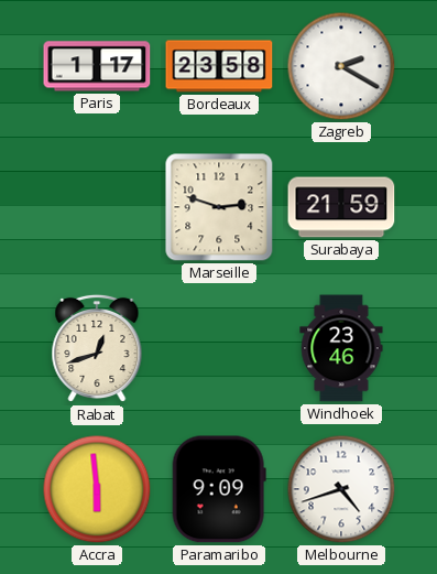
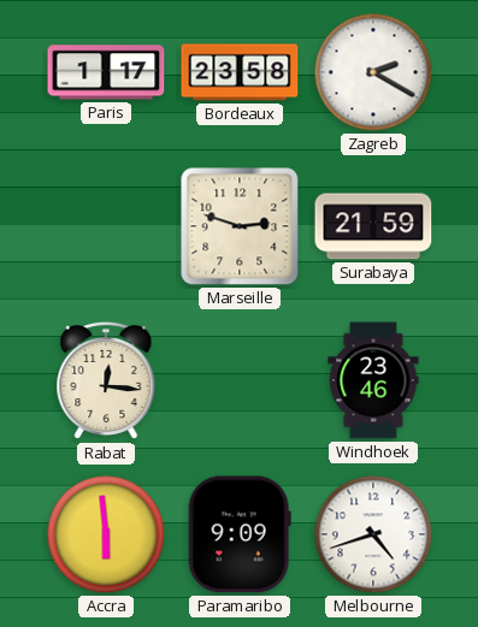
Rabat: 12:42 -> 12:16 (106, 380)
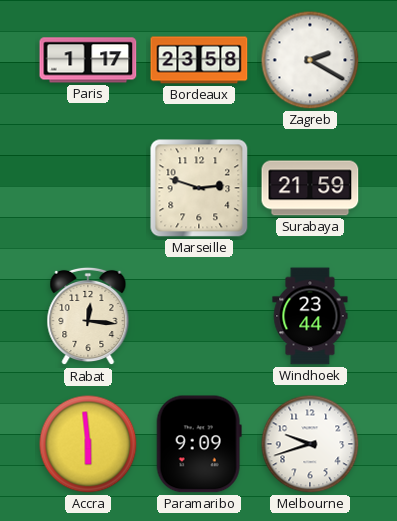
Windhoek: 23:46 -> 23:44 (310, 316)
Melbourne: 4:42 -> 9:42 (310, 444)
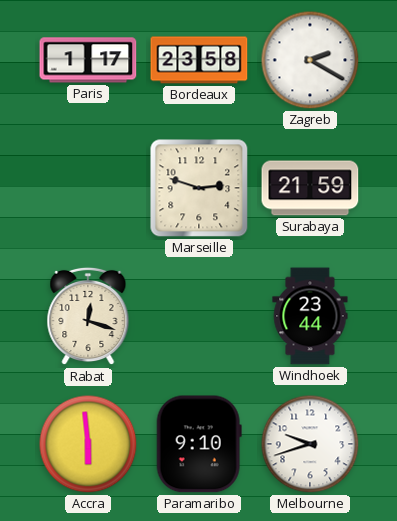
Rabat: 12:16 -> 12:18 (88, 316)
Paramaribo: 9:09 -> 9:10 (199, 444)
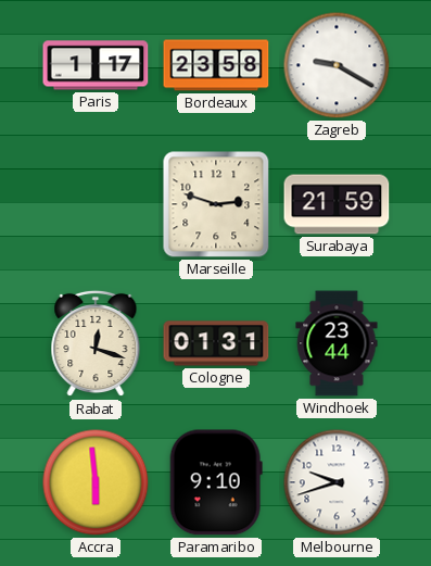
Zagreb: 2:20 -> 9:20 (337, 65)
Cologne: none -> 01:31 (216, 343)
